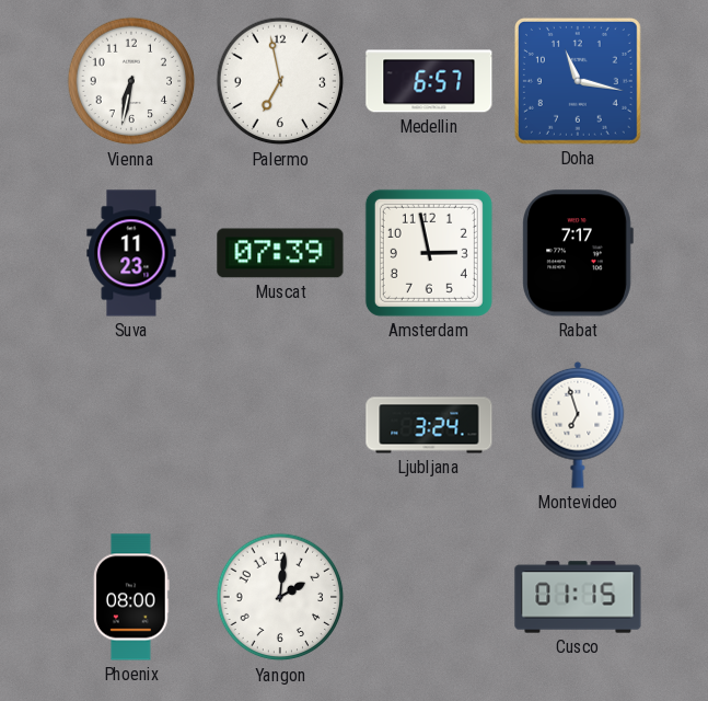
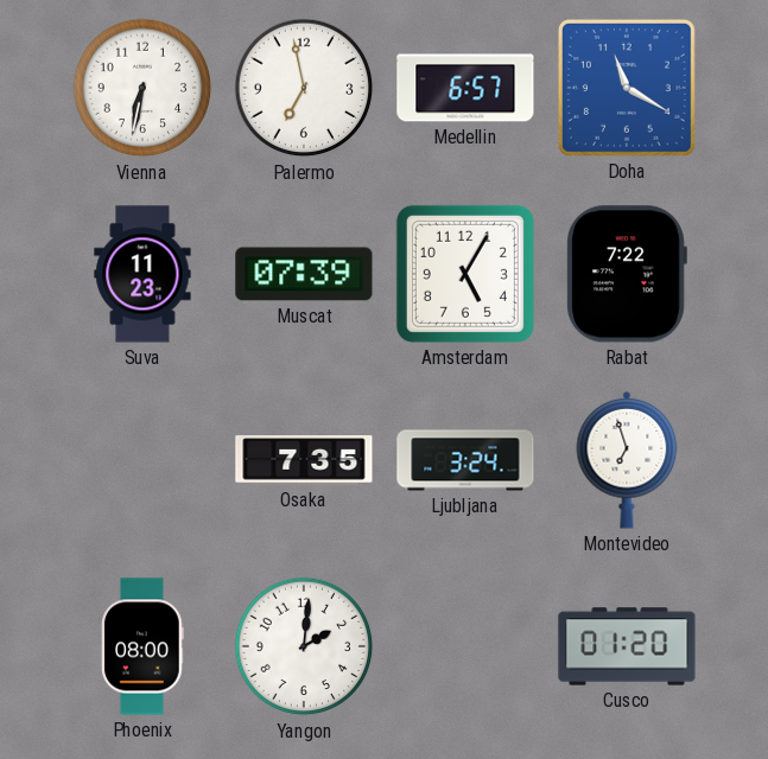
Doha: 11:17 -> 11:20 (627, 88)
Amsterdam: 2:58 -> 5:05 (465, 274)
Rabat: 7:17 -> 7:22 (627, 274)
Osaka: none -> 7:35 (304, 460)
Cusco: 01:15 -> 01:20 (627, 646)
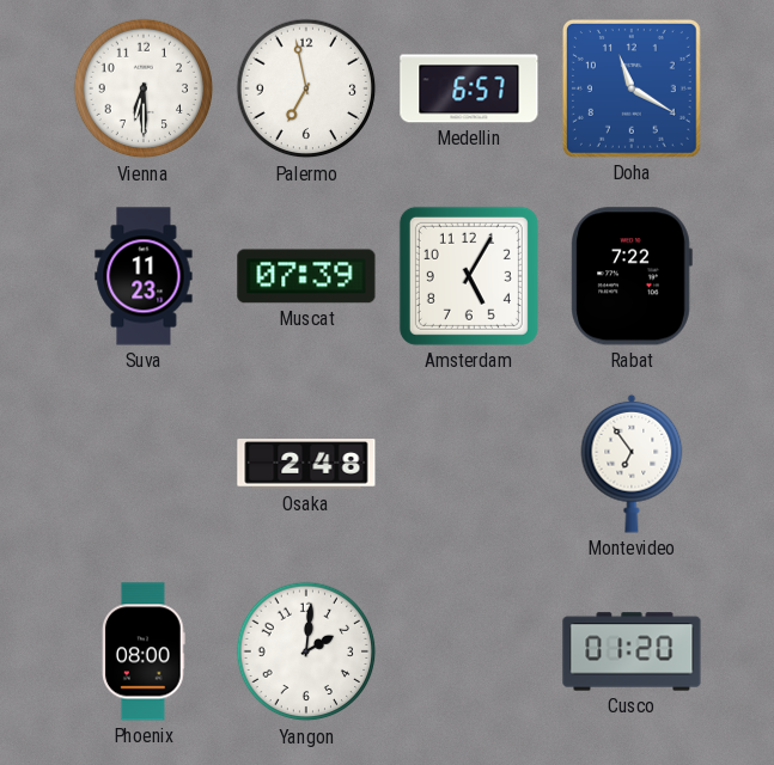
Vienna: 6:32 -> 6:30 (144, 88)
Osaka: 7:35 -> 2:48 (306, 464)
Ljubljana: 3:24 -> none (465, 460)
Montevideo: 6:57 -> 6:54 (632, 464)
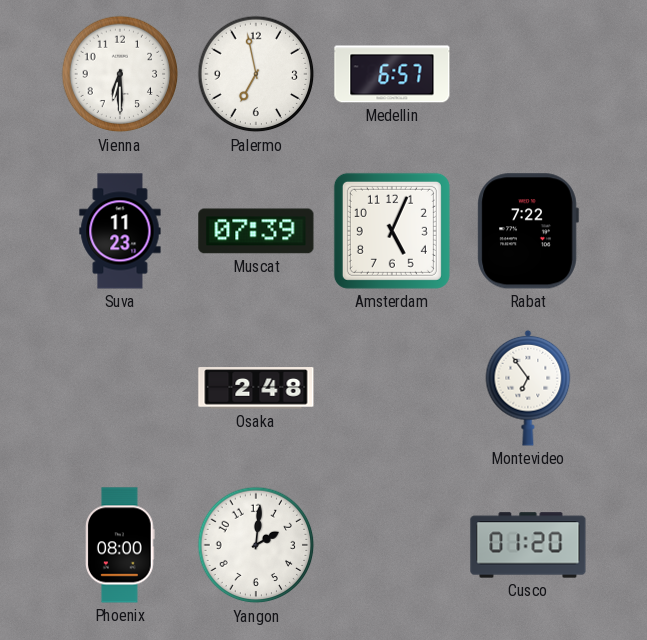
Doha: 11:20 -> none (632, 88)
Amsterdam: 5:05 -> 5:04 (392, 231)
